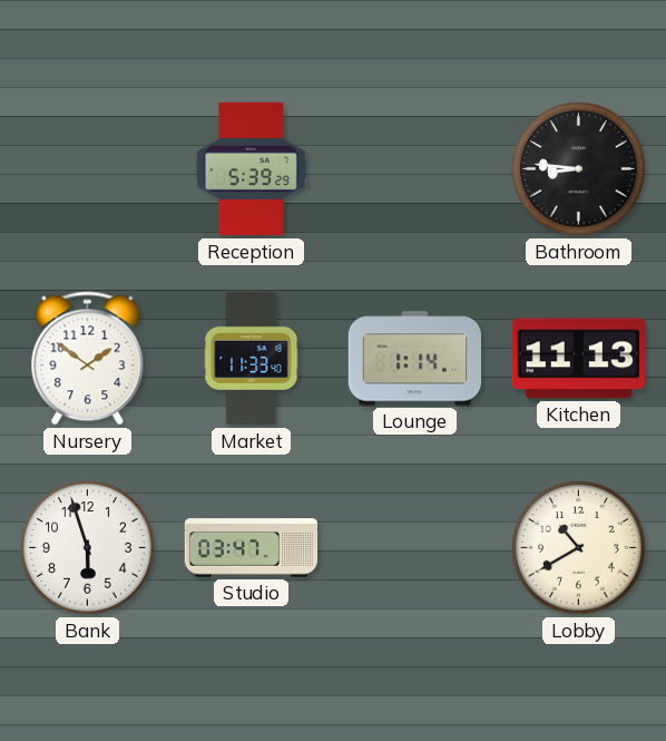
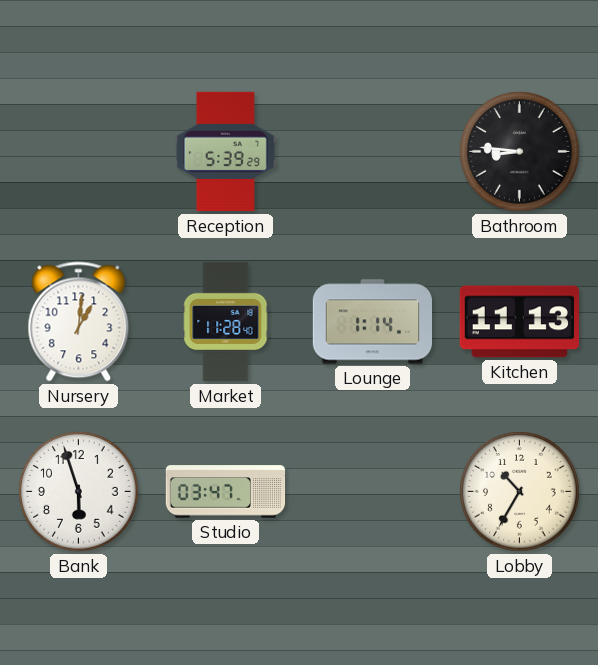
Nursery: 1:51 -> 1:01 (79, 322)
Market: 11:33 -> 11:28 (226, 322)
Lobby: 10:40 -> 10:35 (520, 492)
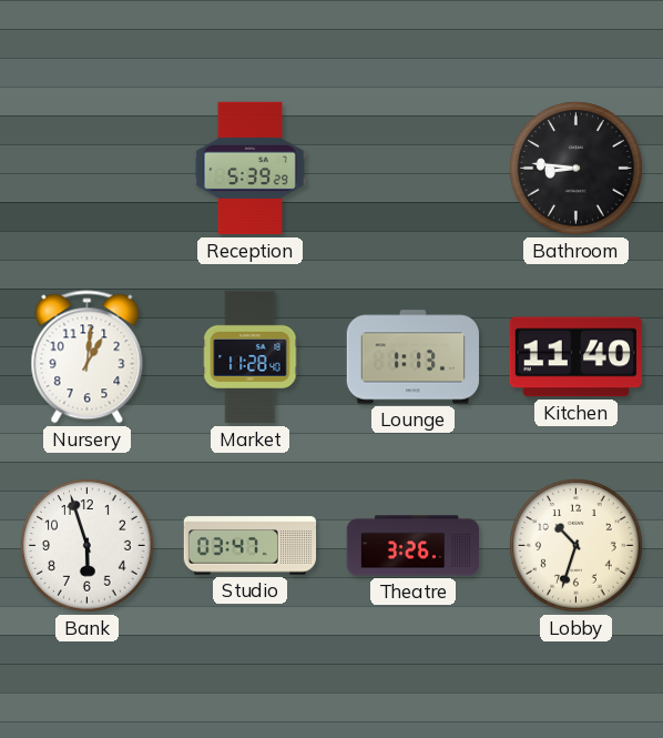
Lounge: 1:14 -> 1:13 (414, 357)
Kitchen: 11:13 -> 11:40 (575, 357)
Theatre: none -> 3:26 (414, 546)
Lobby: 10:35 -> 10:33 (577, 546)
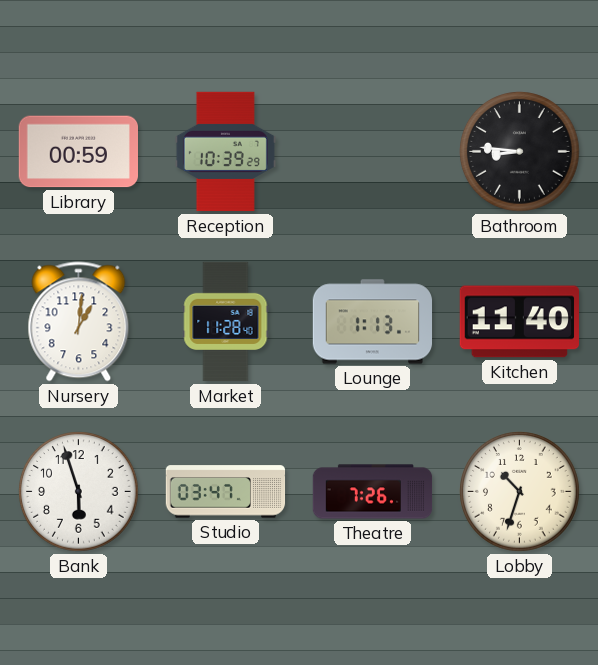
Library: none -> 00:59 (78, 152)
Reception: 5:39 -> 10:39 (225, 152)
Theatre: 3:26 -> 7:26 (373, 492)
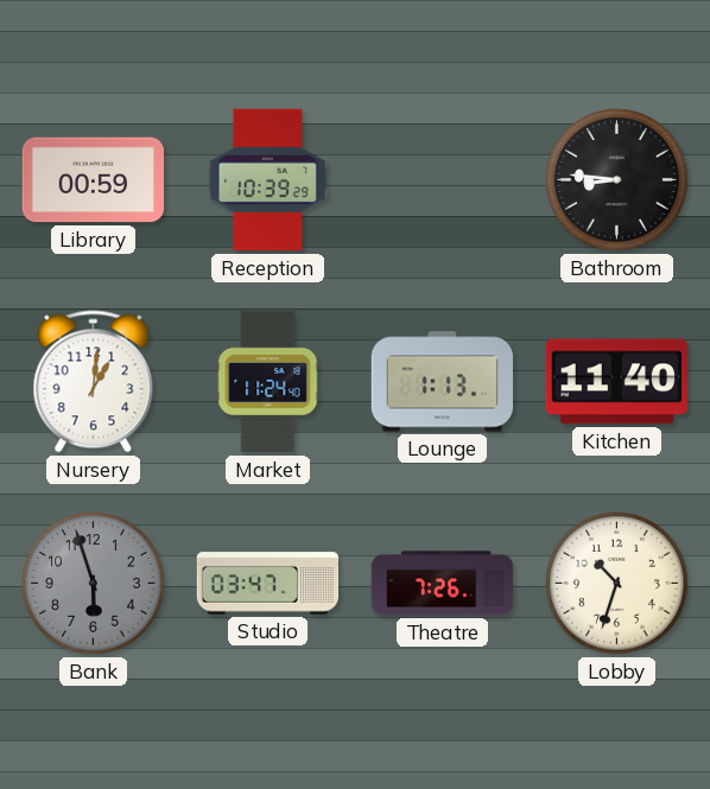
Market: 11:28 -> 11:24 (268, 382)
Bank dial: white -> grey (94, 584)
